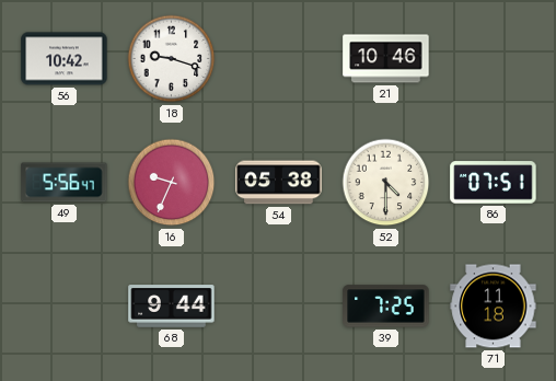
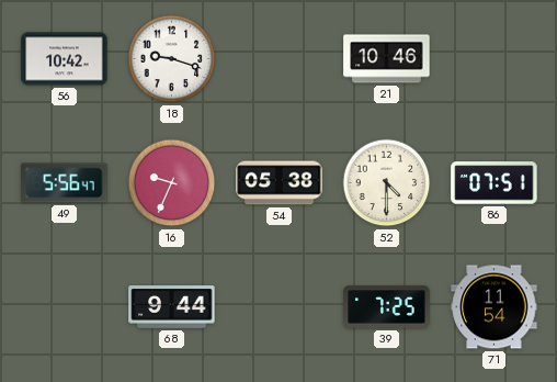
71: 11:18 -> 11:54 (495, 307)
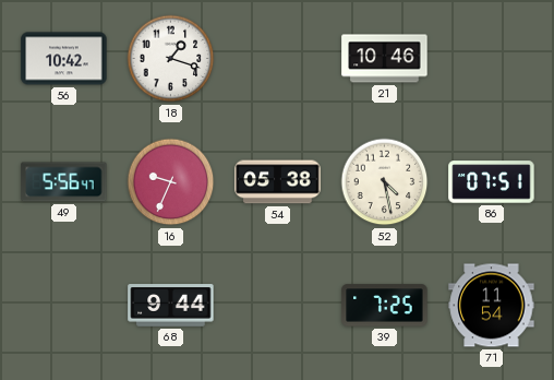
18: 9:18 -> 1:18 (171, 59)
52: 4:30 -> 4:28 (385, 182)
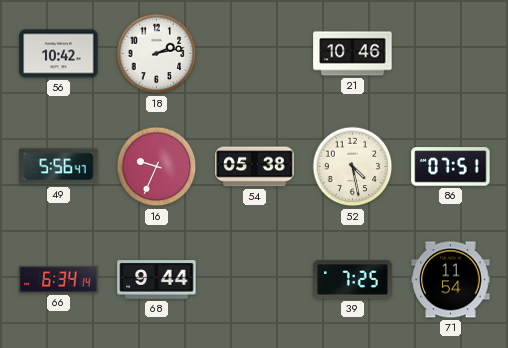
18: 1:18 -> 2:13 (157, 54)
66: none -> 6:34 (59, 280)
